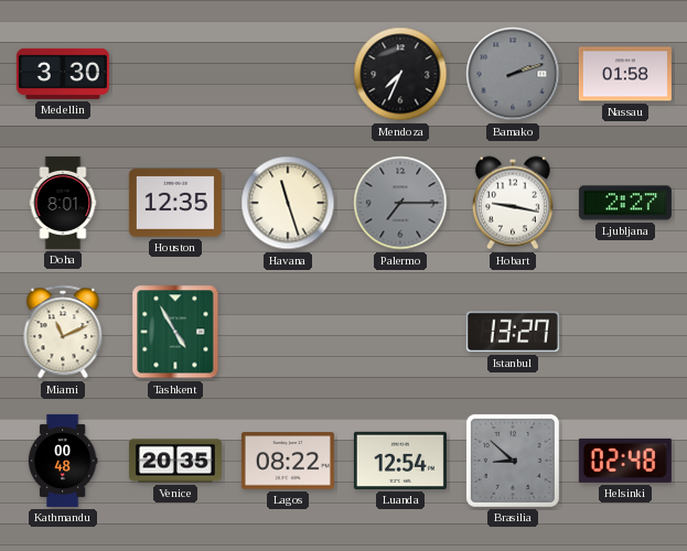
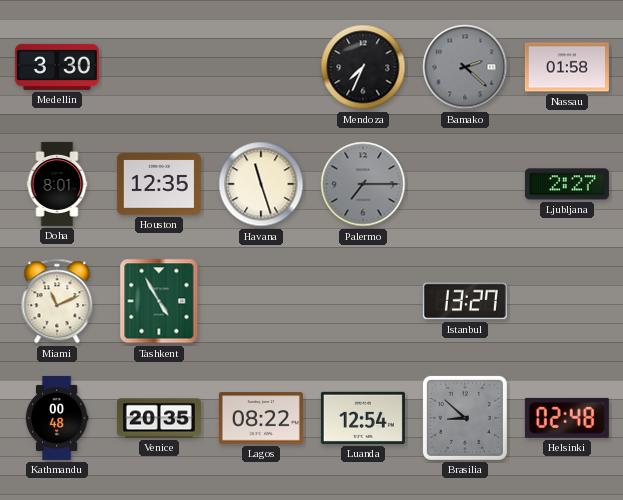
Bamako: 2:12 -> 2:22 (465, 67)
Hobart: 9:17 -> none (513, 203)
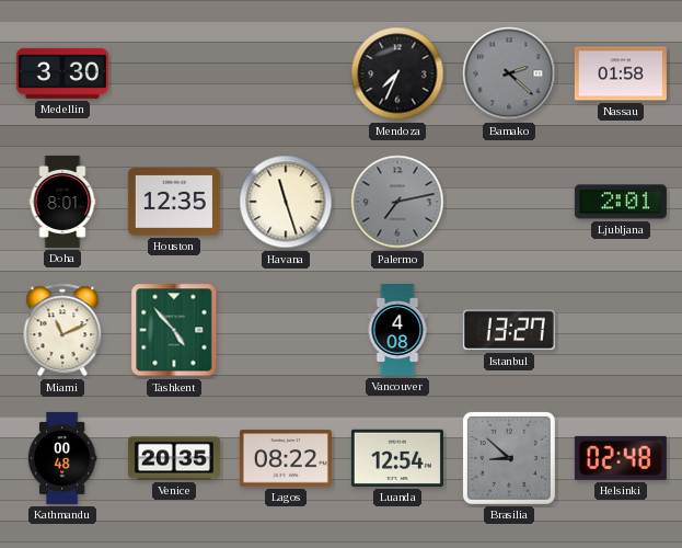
Palermo: 7:15 -> 7:13 (397, 202)
Ljubljana: 2:27 -> 2:01 (621, 202)
Tashkent: 4:55 -> 4:53 (174, 330)
Vancouver: none -> 4:08 (397, 330)
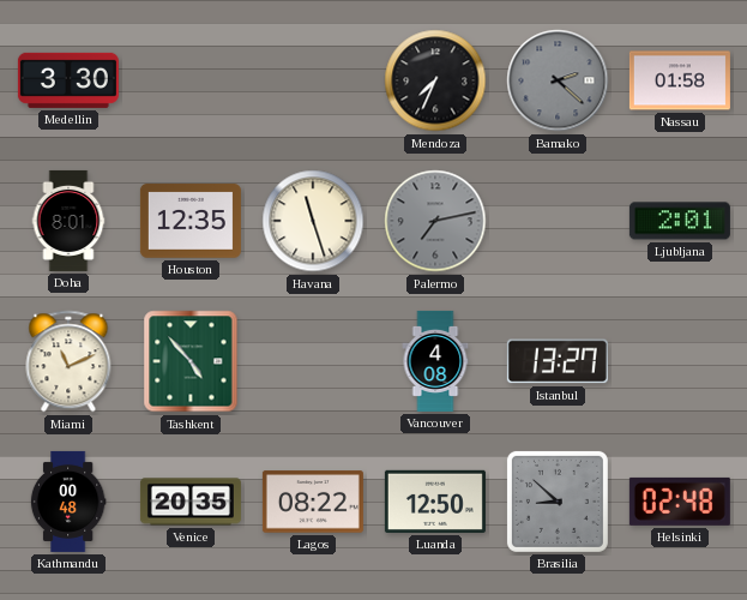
Luanda: 12:54 -> 12:50 (435, 502)
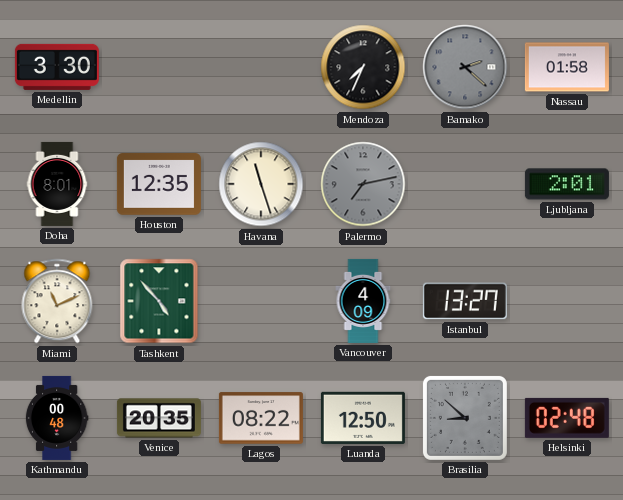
Vancouver: 4:08 -> 4:09 (363, 301)
